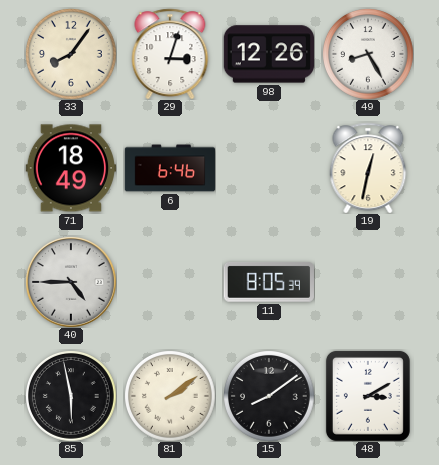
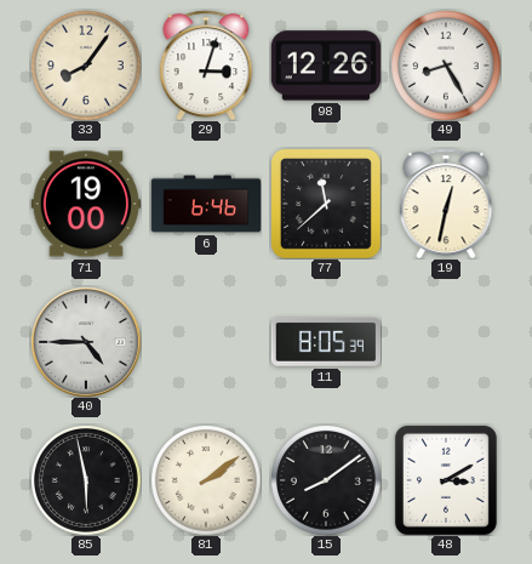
71: 18:49 -> 19:00 (85, 204)
77: none -> 11:38 (326, 204)
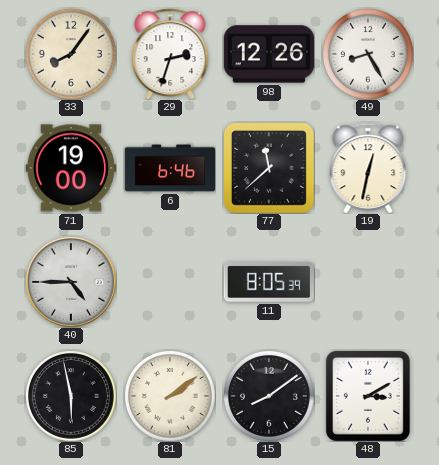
29: 3:03 -> 2:33 (170, 54)
